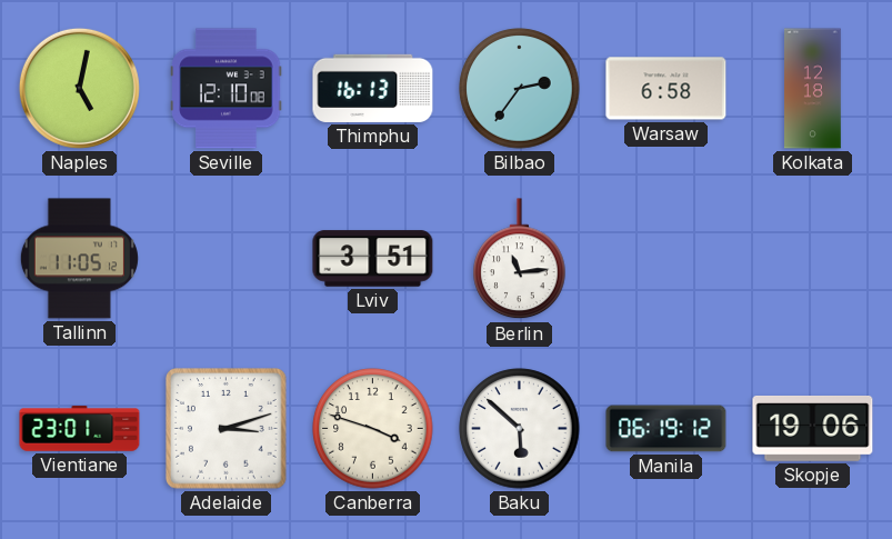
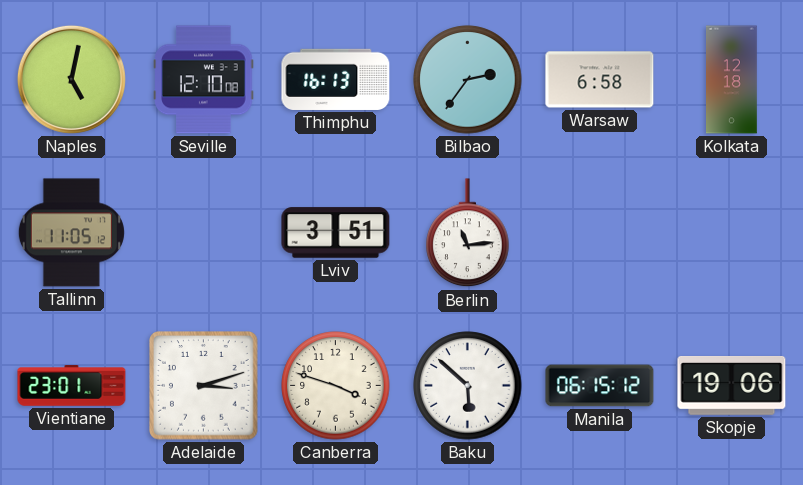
Manila: 06:19 -> 06:15 (600, 386)
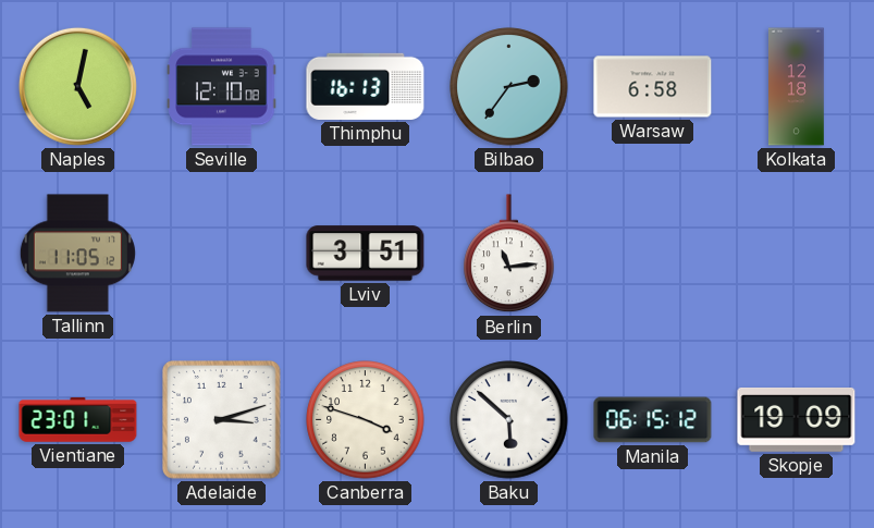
Skopje: 19:06 -> 19:09 (797, 420)
